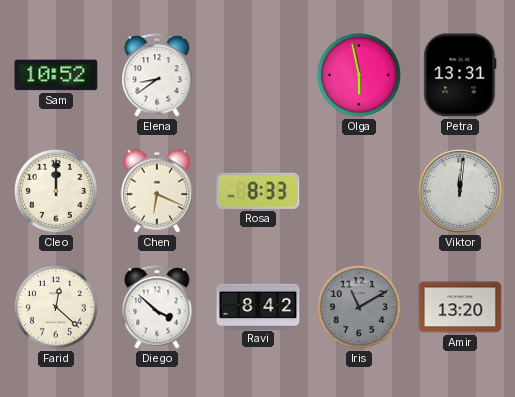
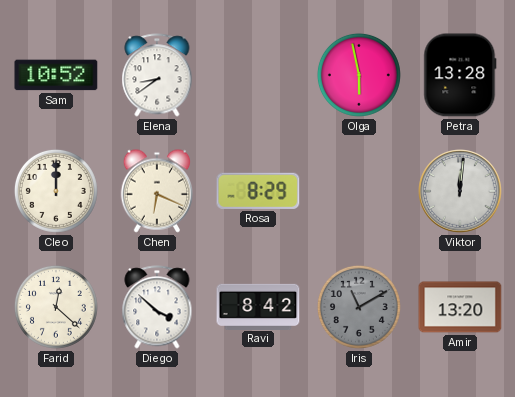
Petra: 13:31 -> 13:28 (460, 75)
Rosa: 8:33 -> 8:29 (258, 191)
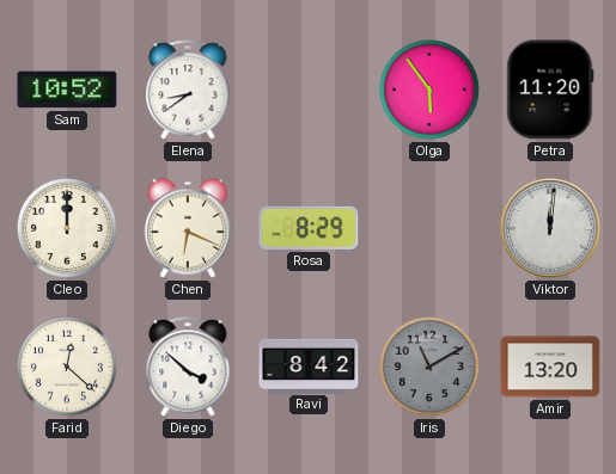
Olga: 5:58 -> 5:54 (429, 90)
Petra: 13:28 -> 11:20 (550, 90)
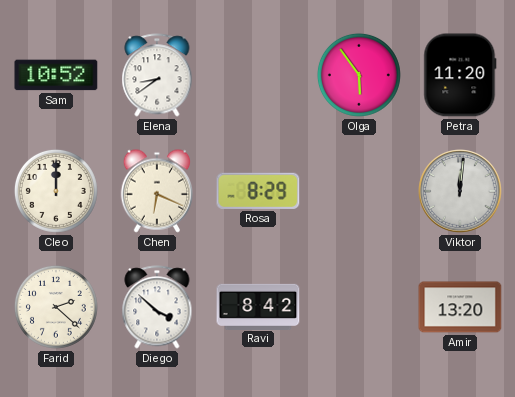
Farid: 12:22 -> 2:22 (56, 307)
Iris: 11:10 -> none (429, 367)
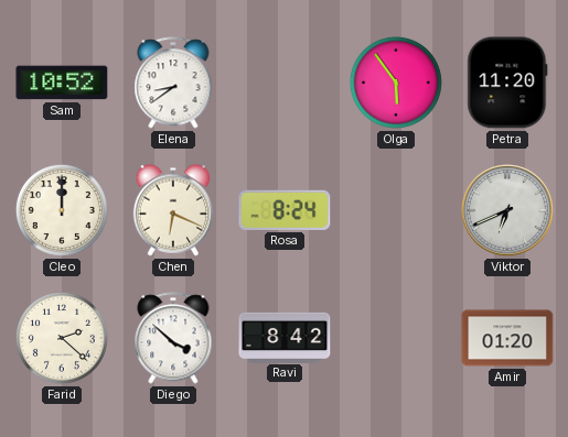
Rosa: 8:29 -> 8:24 (285, 210)
Viktor: 12:01 -> 6:41 (508, 211)
Amir: 13:20 -> 01:20 (507, 338)
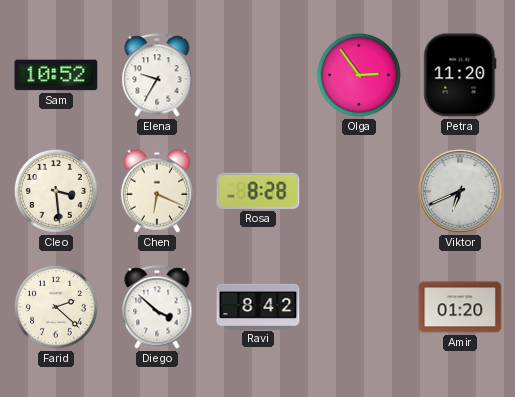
Elena: 8:39 -> 9:35 (157, 75)
Olga: 5:54 -> 2:54 (359, 75)
Cleo: 12:00 -> 3:29 (56, 191)
Rosa: 8:24 -> 8:28 (258, 191)
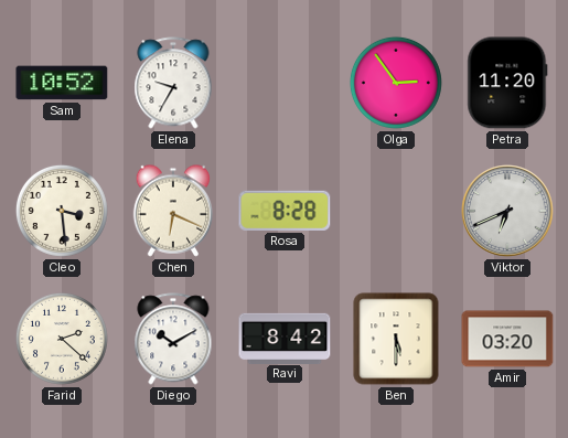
Diego: 3:52 -> 10:10 (173, 339)
Ben: none -> 5:30 (396, 339)
Amir: 01:20 -> 03:20 (507, 339)
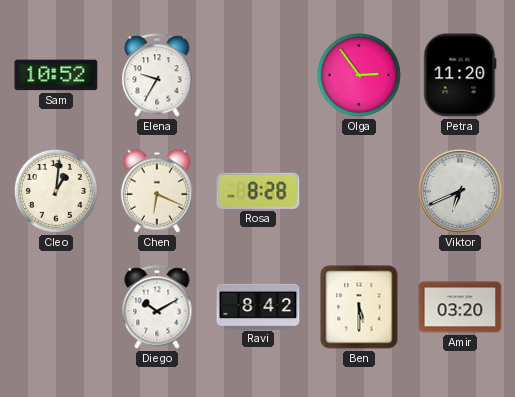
Cleo: 3:29 -> 1:01 (56, 191)
Farid: 2:22 -> none (62, 339)
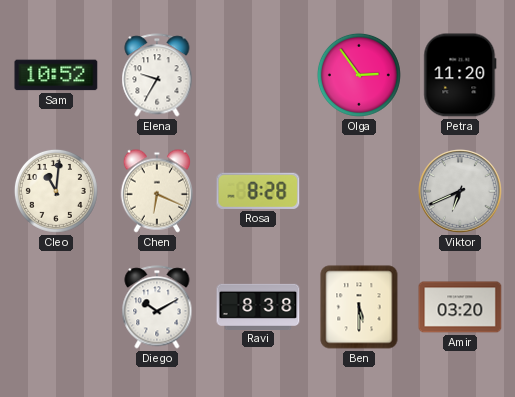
Cleo: 1:01 -> 11:01 (56, 191)
Ravi: 8:42 -> 8:38 (258, 306)
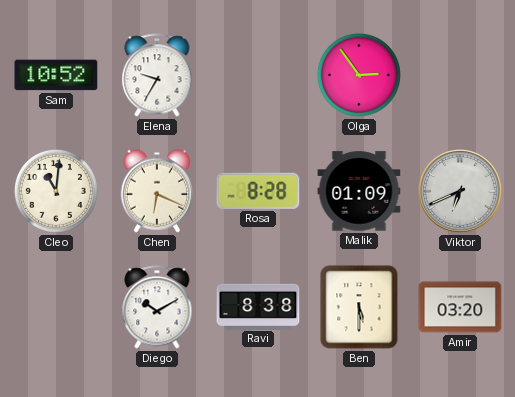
Petra: 11:20 -> none (460, 75)
Malik: none -> 01:09 (359, 191)
